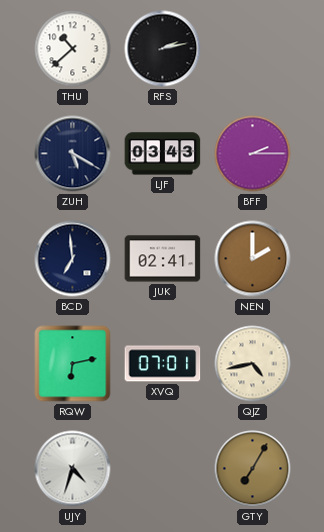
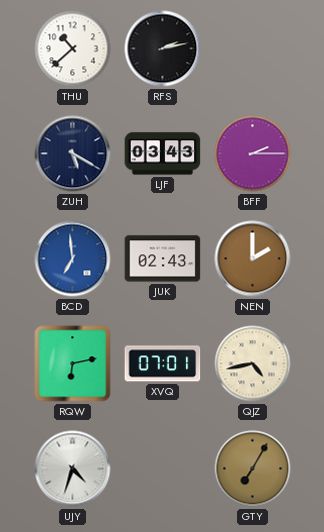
BCD dial: navy -> blue (73, 259)
JUK: 02:41 -> 02:43 (163, 259)
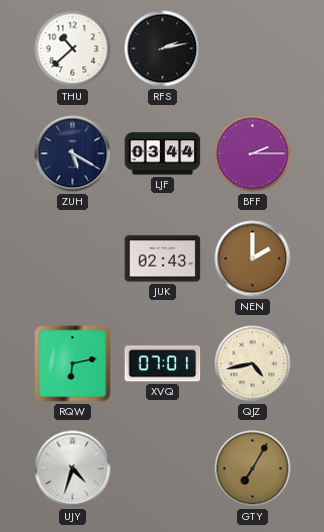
LJF: 03:43 -> 03:44 (163, 154)
BCD: 6:59 -> none (73, 259)
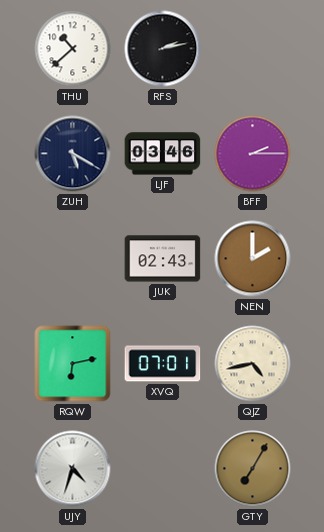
LJF: 03:44 -> 03:46 (163, 154)
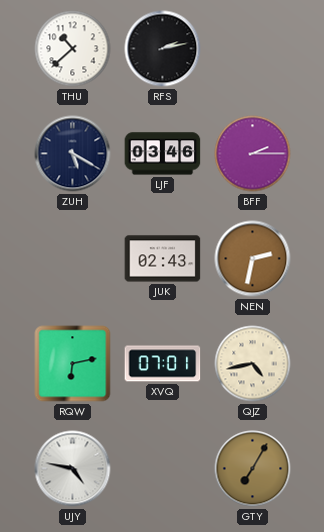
NEN: 2:00 -> 2:32 (253, 259)
UJY: 4:33 -> 4:47 (73, 469)
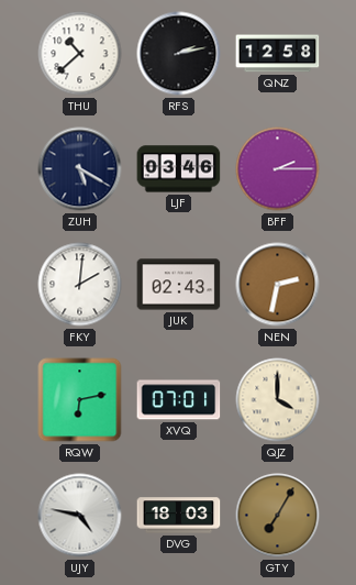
QNZ: none -> 12:58 (278, 54)
FKY: none -> 2:01 (80, 285)
QJZ: 4:43 -> 4:00 (278, 400)
DVG: none -> 18:03 (179, 516)
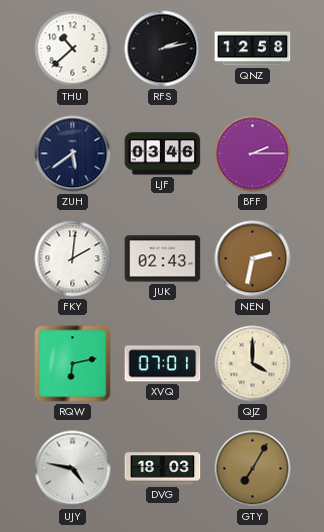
ZUH: 5:20 -> 5:39 (73, 154)
